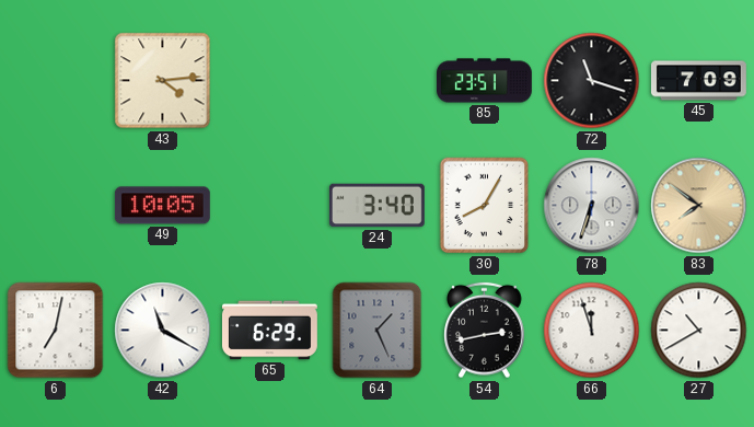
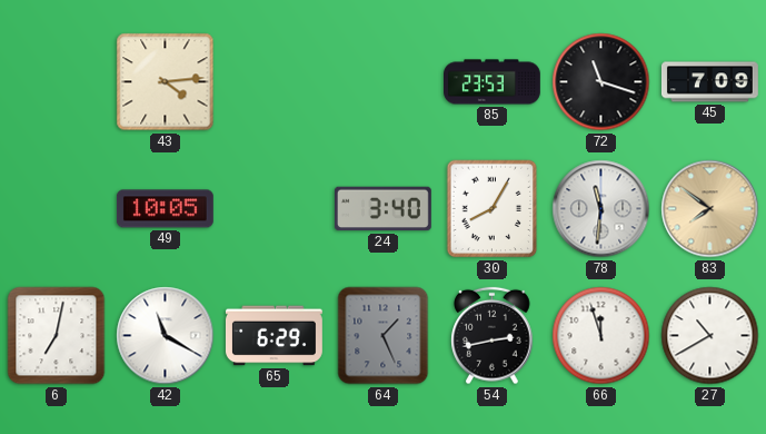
85: 23:51 -> 23:53 (493, 82)
78: 6:33 -> 11:31 (601, 209)
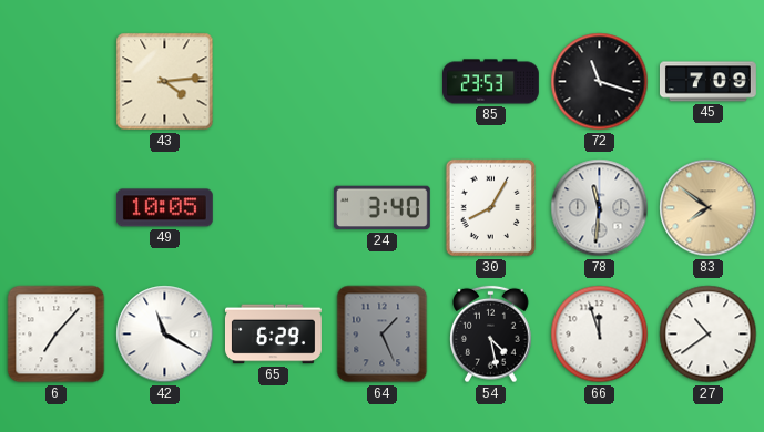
6: 7:02 -> 7:07 (57, 335)
54: 2:43 -> 4:28 (491, 335)
27: 10:40 -> 10:39 (709, 335)
